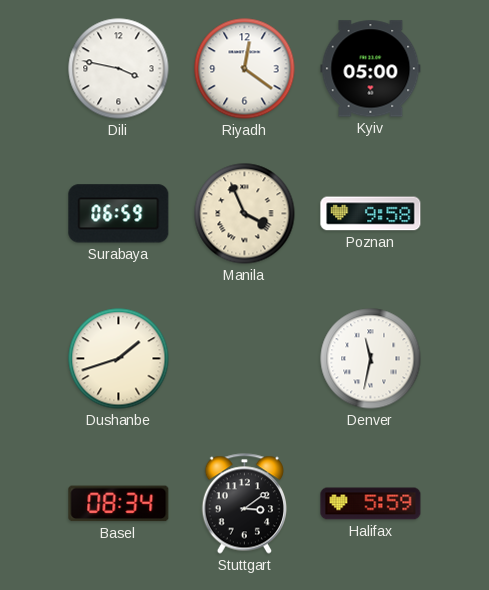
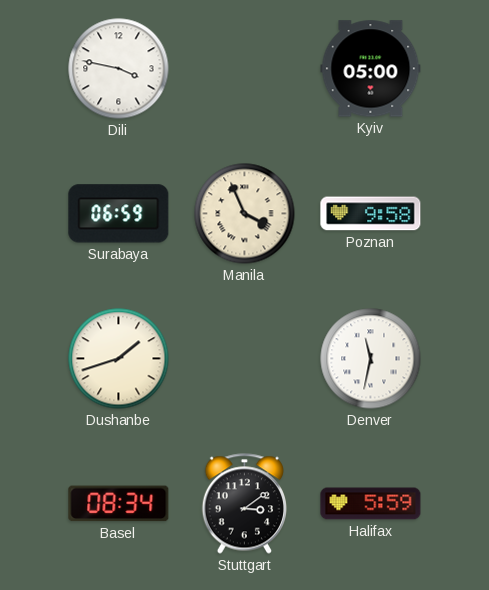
Riyadh: 12:21 -> none (245, 69)
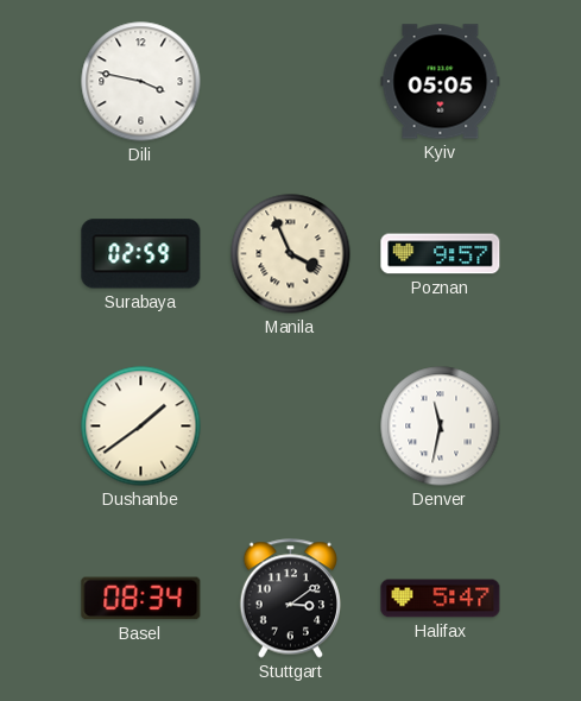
Kyiv: 05:00 -> 05:05 (441, 82)
Surabaya: 06:59 -> 02:59 (141, 254)
Poznan: 9:58 -> 9:57 (441, 254)
Dushanbe: 1:42 -> 1:39 (141, 427)
Halifax: 5:59 -> 5:47 (441, 599)
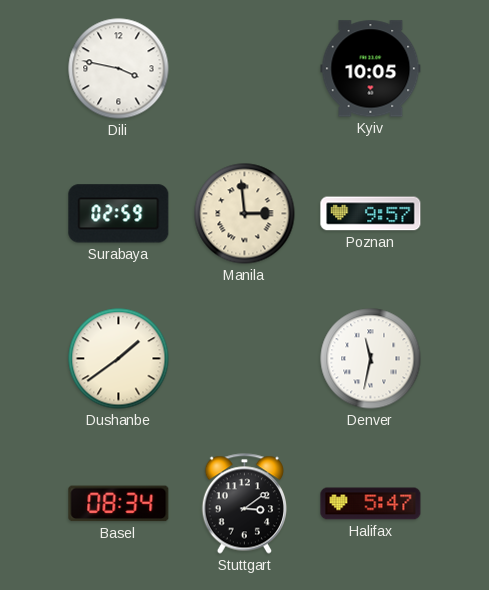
Kyiv: 05:05 -> 10:05 (371, 69)
Manila: 3:56 -> 2:59 (245, 214)
